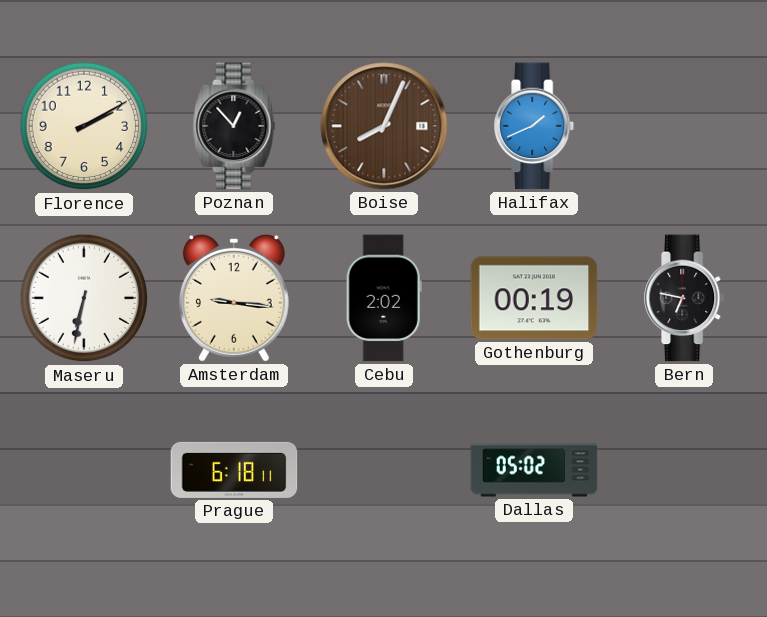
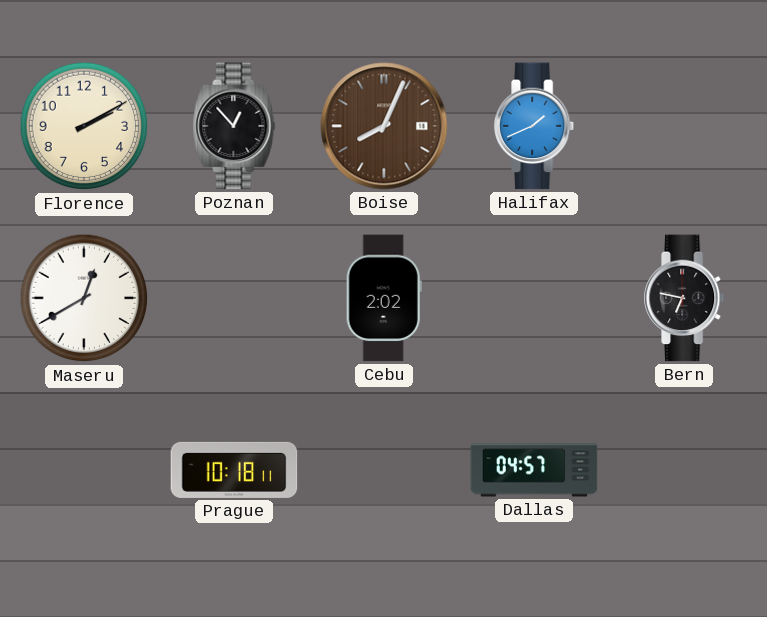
Maseru: 6:32 -> 12:40 (84, 298)
Amsterdam: 9:16 -> none (234, 298)
Gothenburg: 00:19 -> none (534, 298)
Prague: 6:18 -> 10:18 (234, 470)
Dallas: 05:02 -> 04:57 (534, 470)
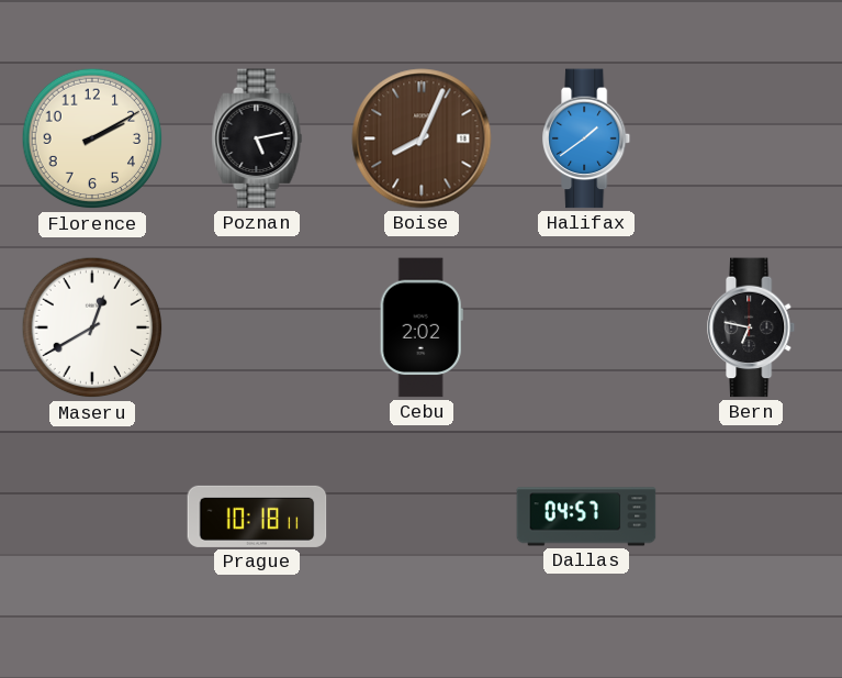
Poznan: 12:53 -> 5:13 (257, 138)
Halifax: 1:41 -> 1:39 (587, 138)
